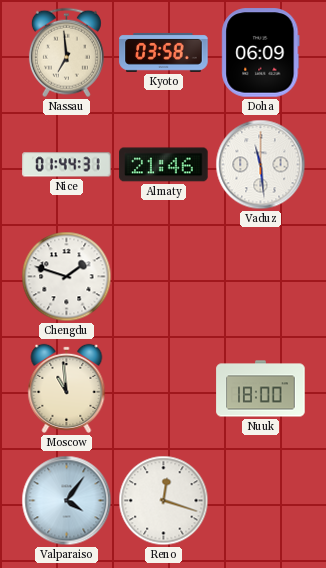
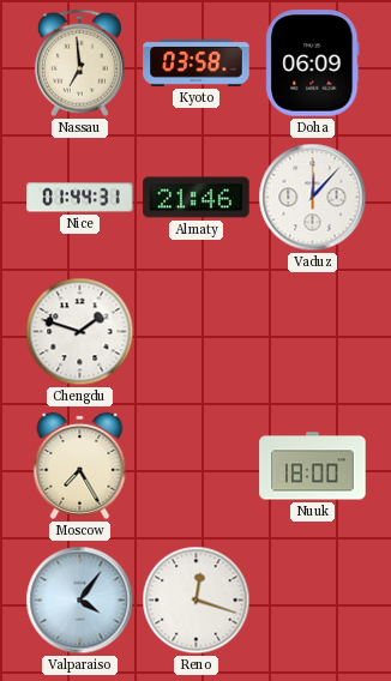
Vaduz: 11:29 -> 12:07 (313, 198)
Moscow: 10:59 -> 7:25 (80, 465)
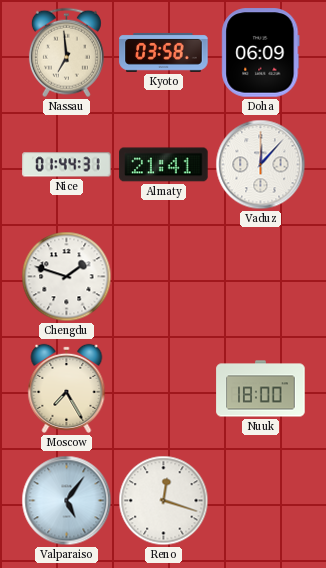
Almaty: 21:46 -> 21:41 (164, 165)
Valparaiso: 4:06 -> 5:06 (67, 501)
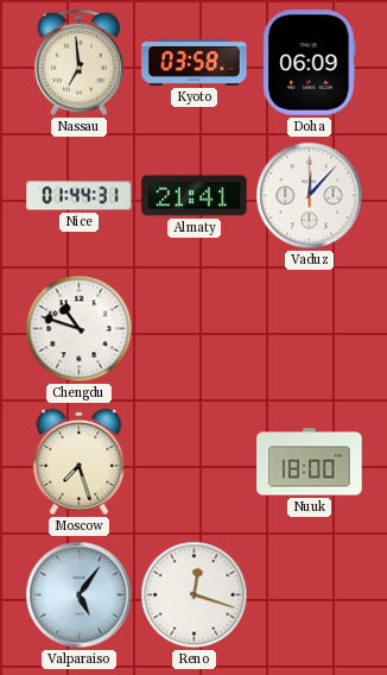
Chengdu: 1:48 -> 10:48 (80, 329)
Moscow: 7:25 -> 7:27 (80, 461)
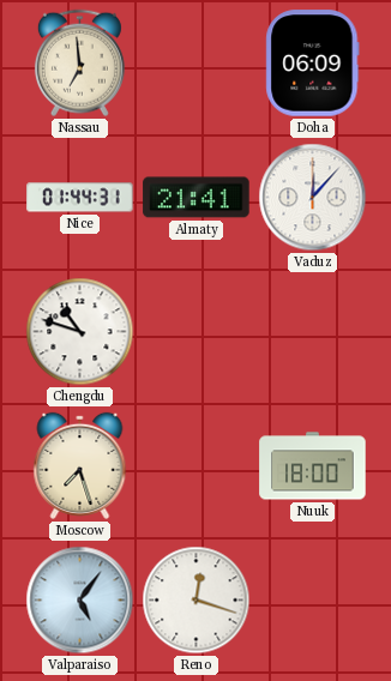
Kyoto: 03:58 -> none (195, 62)
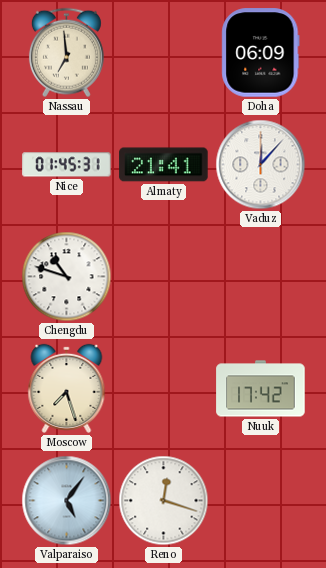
Nice: 01:44 -> 01:45 (67, 165)
Nuuk: 18:00 -> 17:42 (261, 389)
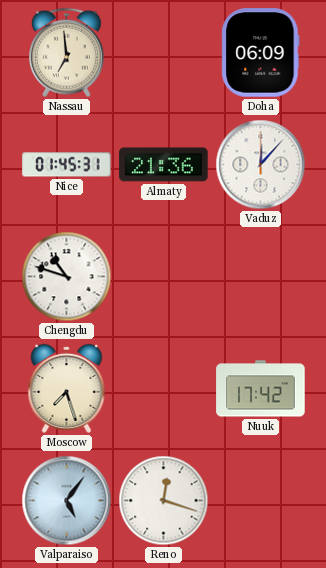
Almaty: 21:41 -> 21:36 (164, 165)
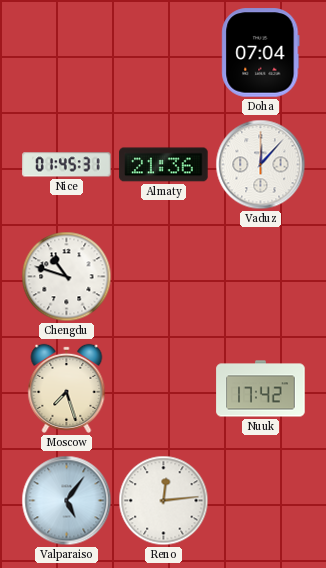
Nassau: 6:59 -> none (66, 53)
Doha: 06:09 -> 07:04 (261, 53)
Reno: 12:18 -> 12:14 (164, 501)
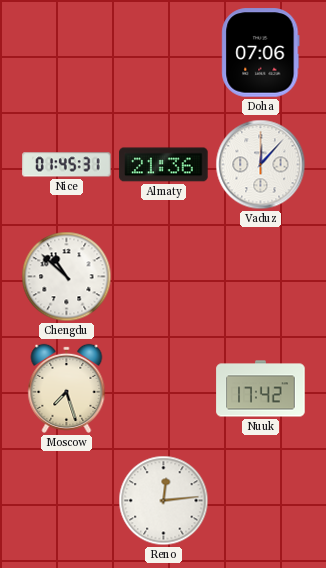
Doha: 07:04 -> 07:06 (261, 53)
Chengdu: 10:48 -> 10:52 (67, 277)
Valparaiso: 5:06 -> none (67, 501)
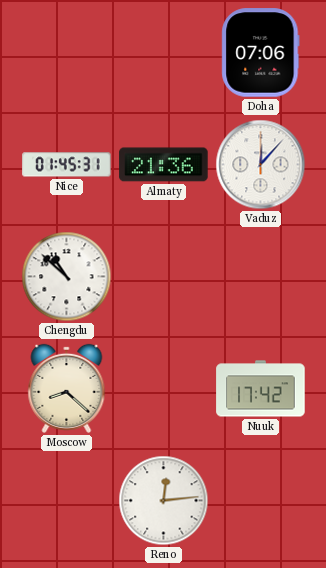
Moscow: 7:27 -> 8:22 (67, 388)
